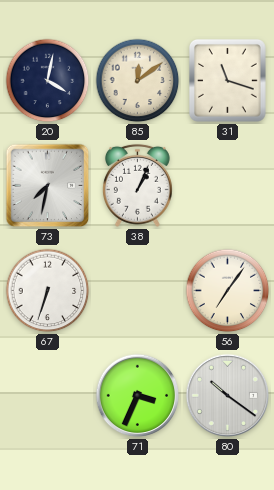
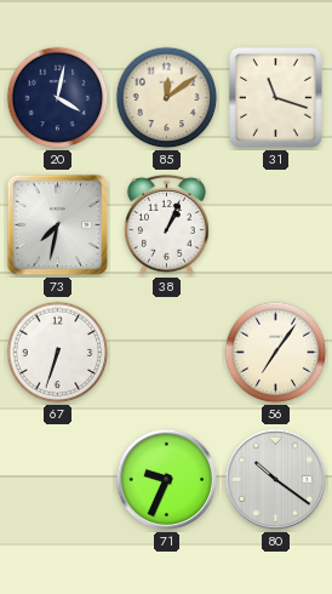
71: 3:34 -> 9:34 (167, 480)
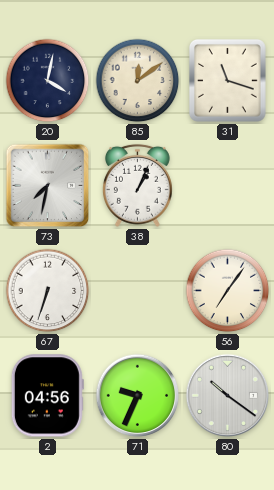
2: none -> 04:56 (47, 396)
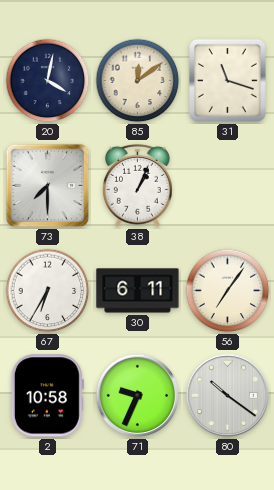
73: 7:32 -> 7:30 (48, 186)
67: 6:33 -> 6:35 (48, 291)
30: none -> 6:11 (138, 291)
2: 04:56 -> 10:58 (47, 396)
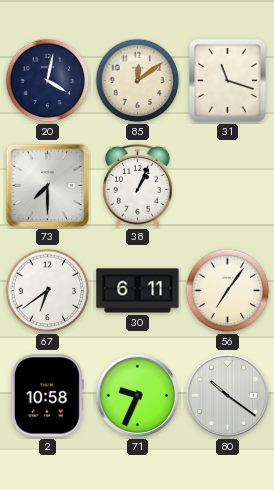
67: 6:35 -> 6:39 (48, 291)
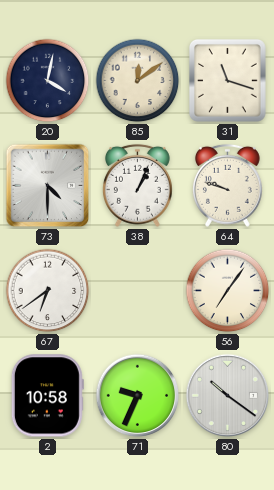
73: 7:30 -> 4:30 (48, 186)
64: none -> 9:48 (227, 185)
30: 6:11 -> none (138, 291)
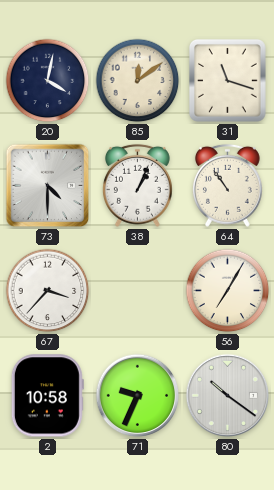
64: 9:48 -> 10:54 (227, 185)
67: 6:39 -> 3:37 (48, 291)
56: 7:06 -> 7:05 (228, 291)
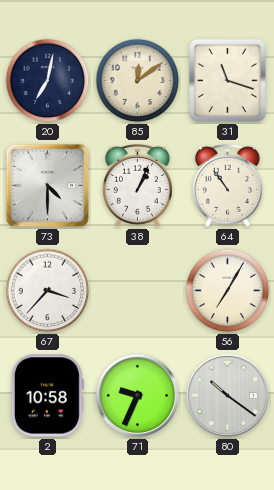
20: 4:02 -> 7:02 (48, 81)
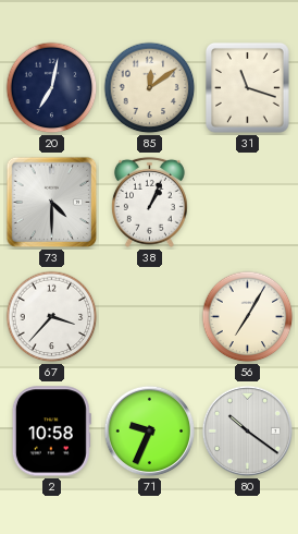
64: 10:54 -> none (227, 185)
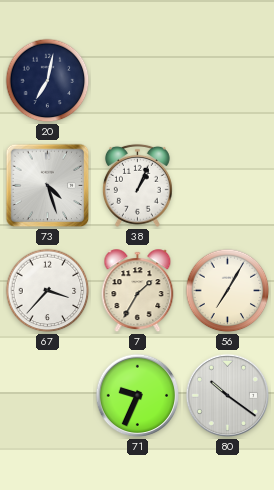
85: 12:09 -> none (150, 88)
31: 11:18 -> none (247, 88)
73: 4:30 -> 4:27 (48, 186)
7: none -> 1:35 (138, 291)
2: 10:58 -> none (51, 432)
